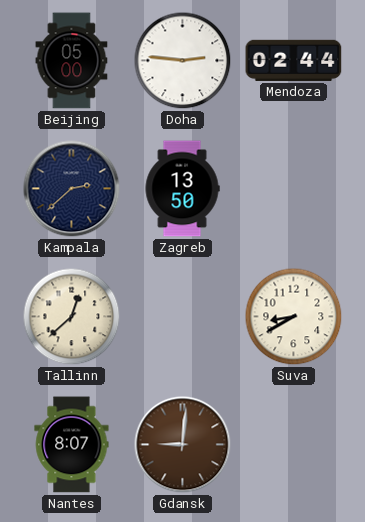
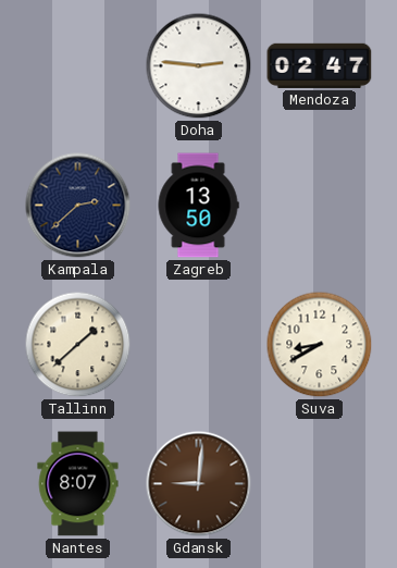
Beijing: 05:00 -> none (72, 61)
Mendoza: 02:44 -> 02:47 (320, 65)
Tallinn: 12:38 -> 1:38 (78, 345)
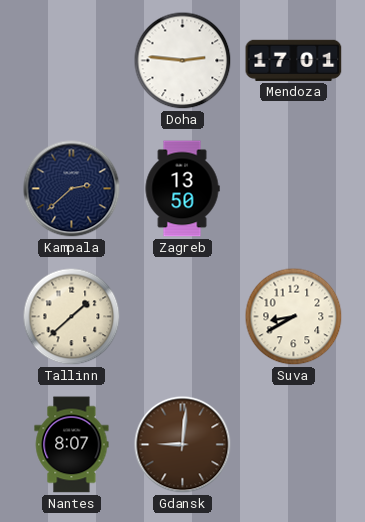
Mendoza: 02:47 -> 17:01 (294, 60)
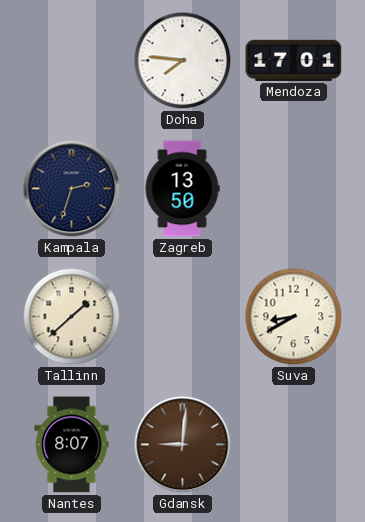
Doha: 2:46 -> 7:46 (183, 61)
Kampala: 2:38 -> 2:33 (72, 189)
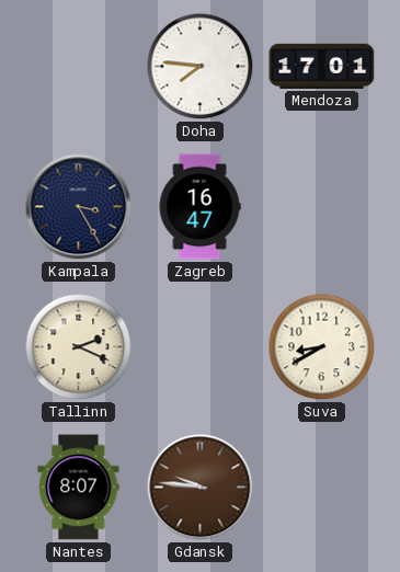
Kampala: 2:33 -> 3:25 (79, 207)
Zagreb: 13:50 -> 16:47 (199, 207)
Tallinn: 1:38 -> 2:19 (79, 347)
Gdansk: 9:01 -> 9:46 (201, 488)
